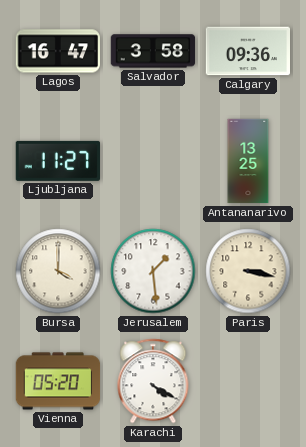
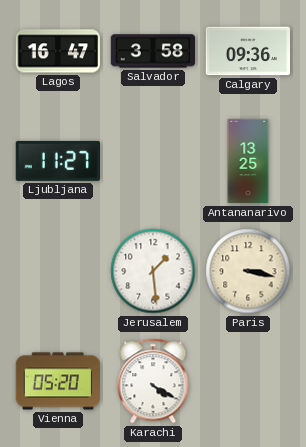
Bursa: 4:00 -> none (58, 271)
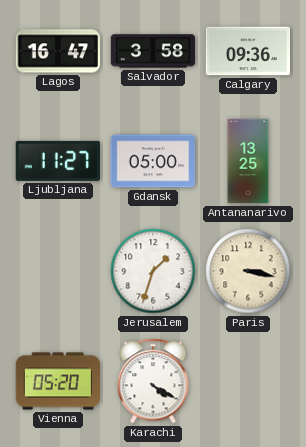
Gdansk: none -> 05:00 (153, 161)
Jerusalem: 1:29 -> 1:33 (153, 271)
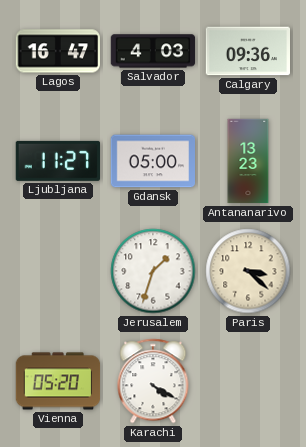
Salvador: 3:58 -> 4:03 (153, 51)
Antananarivo: 13:25 -> 13:23 (248, 161)
Paris: 3:17 -> 3:22 (248, 271)
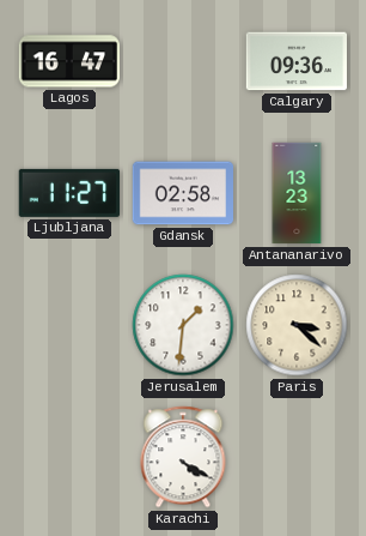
Salvador: 4:03 -> none (153, 51)
Gdansk: 05:00 -> 02:58 (183, 193)
Jerusalem: 1:33 -> 1:31 (183, 325)
Vienna: 05:20 -> none (58, 381)
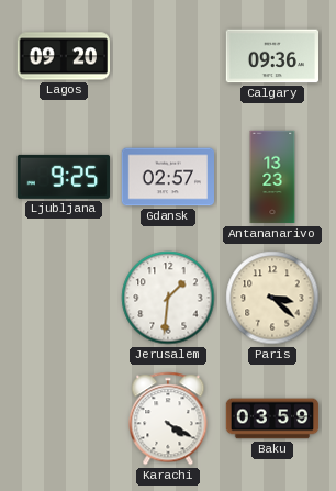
Lagos: 16:47 -> 09:20 (63, 56)
Ljubljana: 11:27 -> 9:25 (63, 177)
Gdansk: 02:58 -> 02:57 (168, 177)
Baku: none -> 03:59 (272, 419)
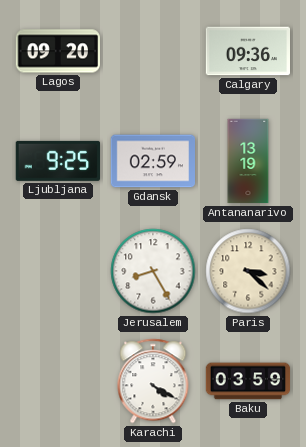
Gdansk: 02:57 -> 02:59 (153, 161)
Antananarivo: 13:23 -> 13:19 (248, 161)
Jerusalem: 1:31 -> 8:25 (153, 271)
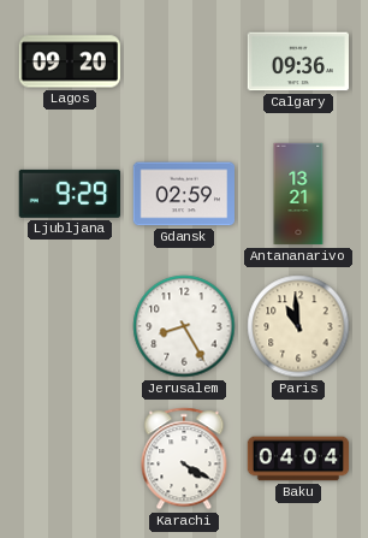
Ljubljana: 9:25 -> 9:29 (69, 194)
Antananarivo: 13:19 -> 13:21 (298, 194)
Paris: 3:22 -> 10:59 (298, 326)
Baku: 03:59 -> 04:04 (298, 459)
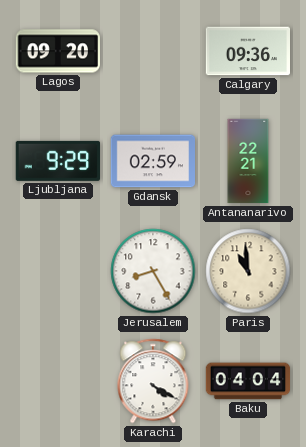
Antananarivo: 13:21 -> 22:21 (248, 161)
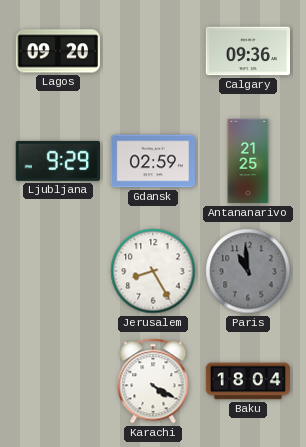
Antananarivo: 22:21 -> 21:25 (248, 161)
Paris dial: cream -> grey (248, 271)
Baku: 04:04 -> 18:04 (248, 381)
